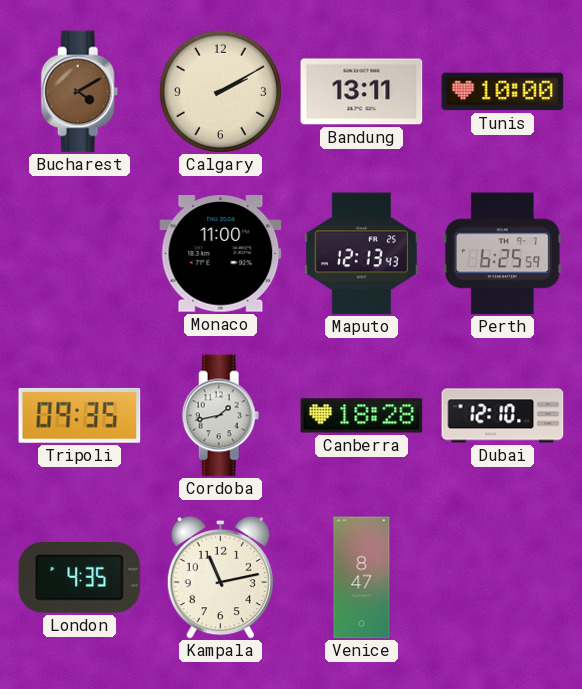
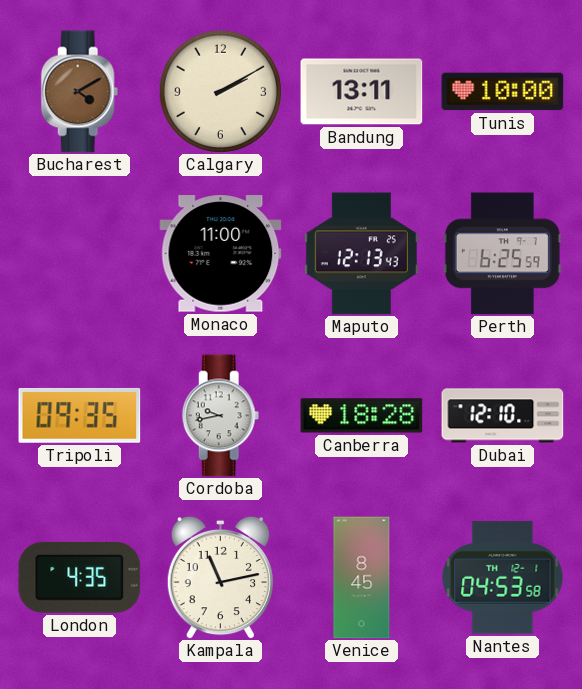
Cordoba: 1:43 -> 9:43 (221, 416)
Venice: 8:47 -> 8:45 (362, 578)
Nantes: none -> 04:53 (503, 578)
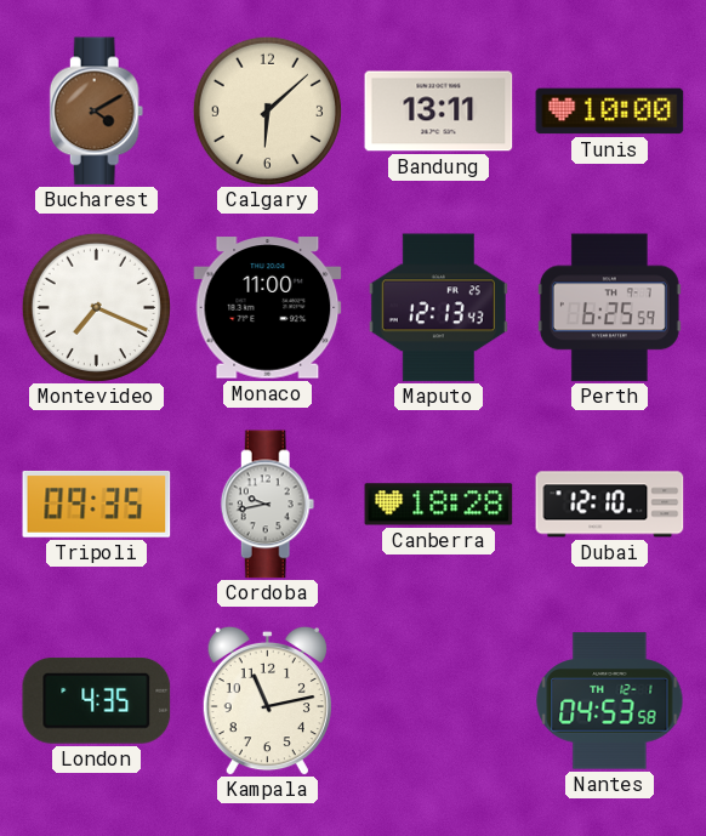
Calgary: 2:10 -> 6:08 (267, 110)
Montevideo: none -> 7:19 (96, 307)
Venice: 8:45 -> none (362, 578)
